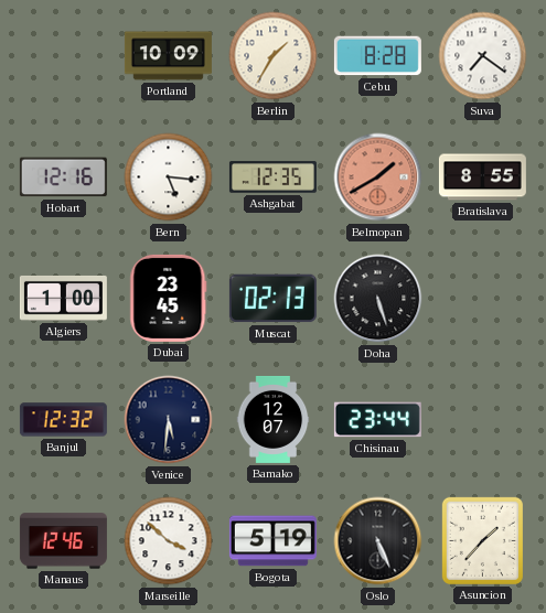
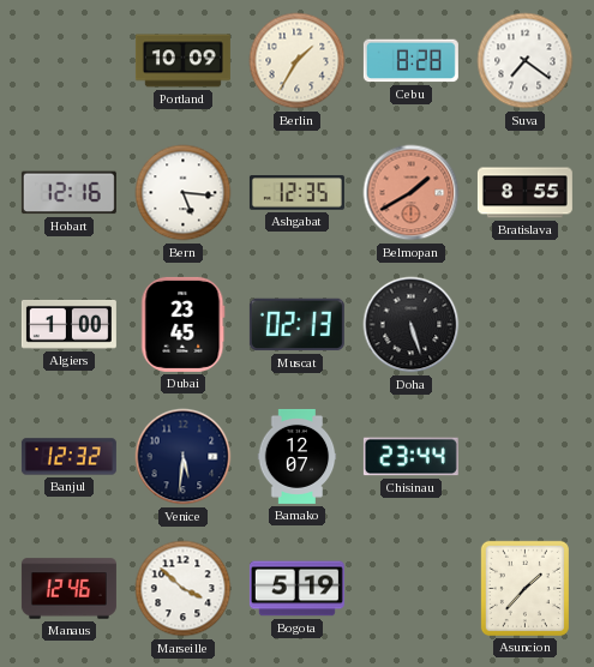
Oslo: 5:26 -> none (378, 541)
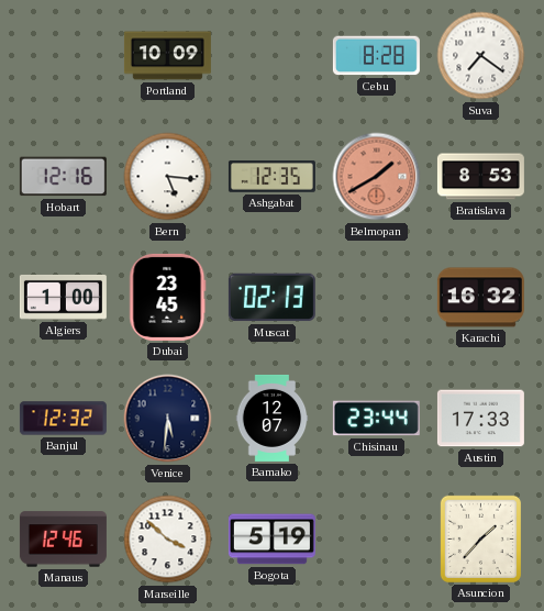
Berlin: 1:35 -> none (298, 61)
Bratislava: 8:55 -> 8:53 (480, 177)
Doha: 5:27 -> none (412, 325)
Karachi: none -> 16:32 (480, 298)
Austin: none -> 17:33 (480, 419)
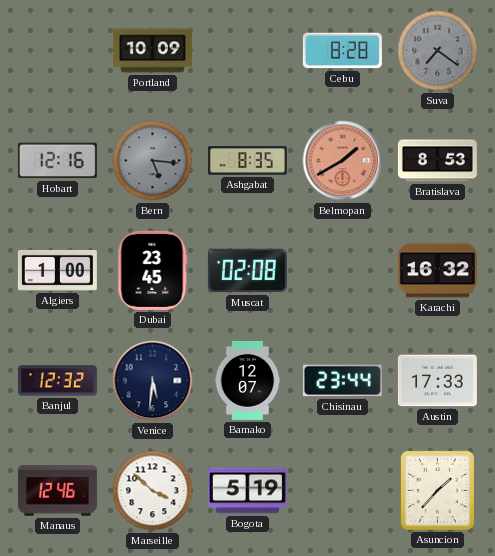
Suva dial: white -> grey (438, 51)
Bern dial: white -> grey (153, 161)
Ashgabat: 12:35 -> 8:35 (247, 161)
Muscat: 02:13 -> 02:08 (247, 271)
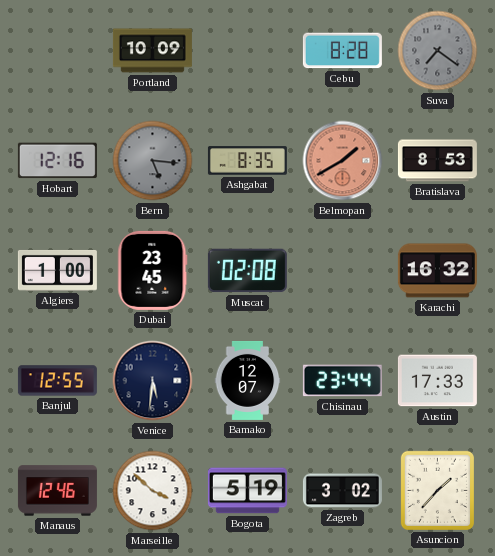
Banjul: 12:32 -> 12:55 (57, 381)
Zagreb: none -> 3:02 (342, 491)
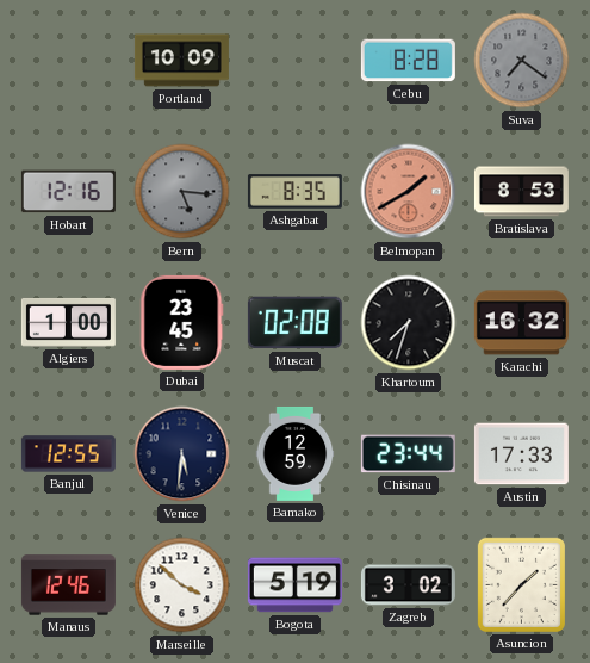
Khartoum: none -> 7:33 (409, 323)
Bamako: 12:07 -> 12:59 (296, 453)
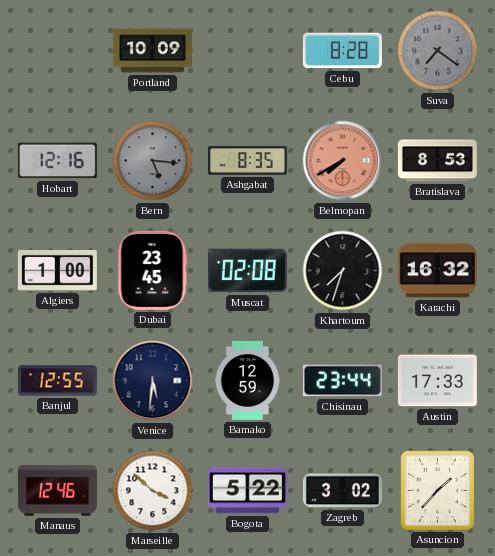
Belmopan: 1:40 -> 7:40 (343, 161)
Bogota: 5:19 -> 5:22 (247, 491)
